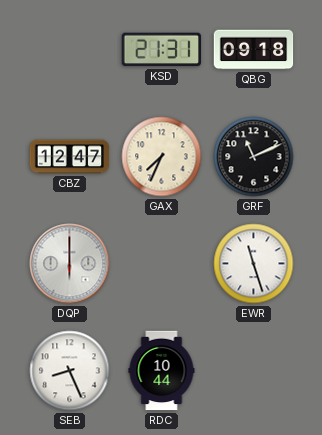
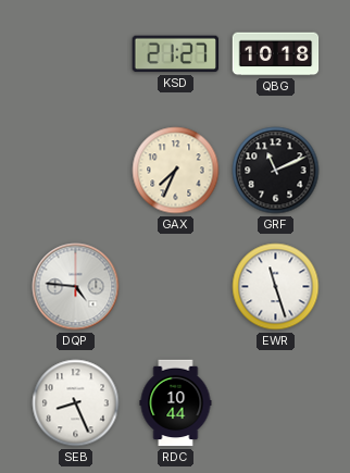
KSD: 21:31 -> 21:27 (175, 54)
QBG: 09:18 -> 10:18 (276, 54)
CBZ: 12:47 -> none (70, 157)
DQP: 6:00 -> 4:46 (76, 287)
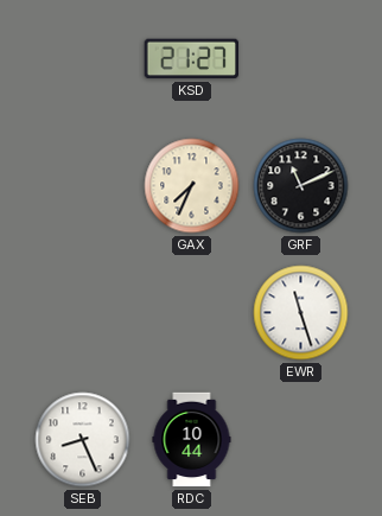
QBG: 10:18 -> none (276, 54)
DQP: 4:46 -> none (76, 287)
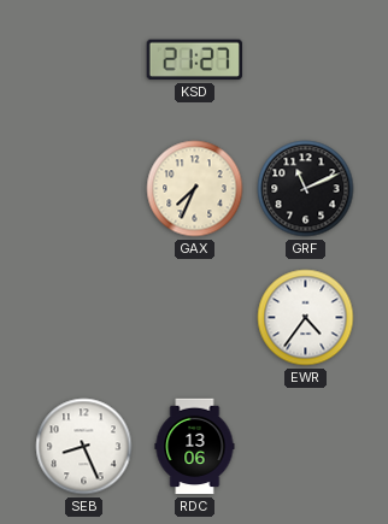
EWR: 11:27 -> 4:36 (306, 318)
RDC: 10:44 -> 13:06 (195, 447)
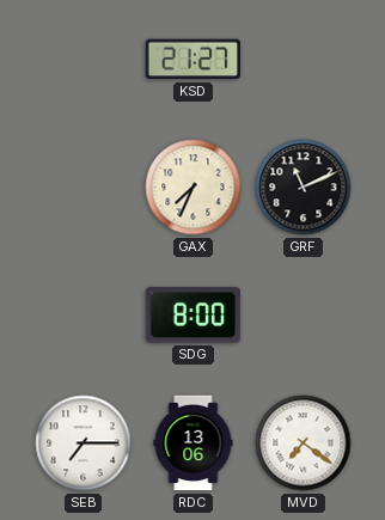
SDG: none -> 8:00 (194, 316)
EWR: 4:36 -> none (306, 318)
SEB: 8:26 -> 7:15 (84, 443)
MVD: none -> 7:21 (304, 443)
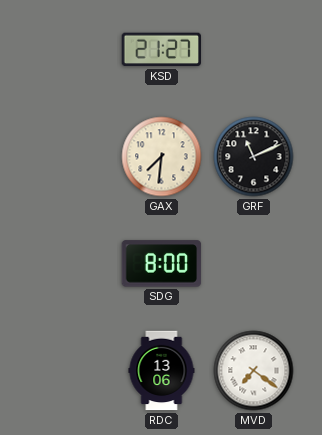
GAX: 7:34 -> 7:31 (162, 157)
SEB: 7:15 -> none (84, 443)
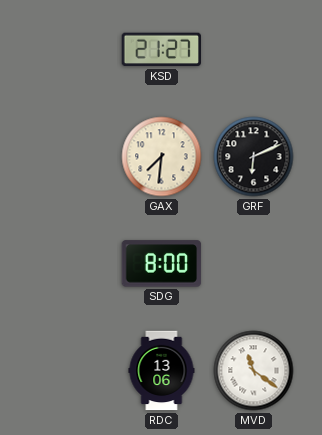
GRF: 11:11 -> 6:11 (254, 157)
MVD: 7:21 -> 11:21 (254, 371)
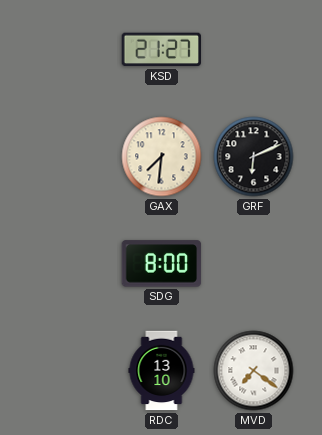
RDC: 13:06 -> 13:10 (162, 371)
MVD: 11:21 -> 7:21 (254, 371)
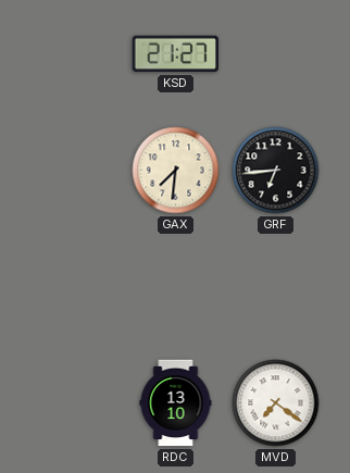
GRF: 6:11 -> 6:44 (276, 171)
SDG: 8:00 -> none (162, 264)
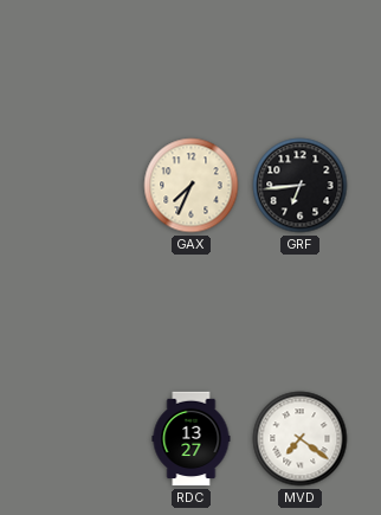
KSD: 21:27 -> none (175, 54)
GAX: 7:31 -> 7:34 (192, 186)
RDC: 13:10 -> 13:27 (192, 439)
